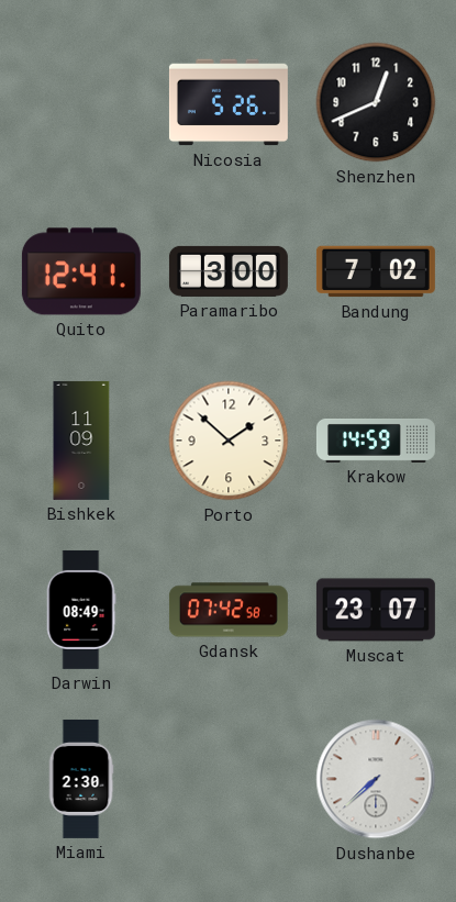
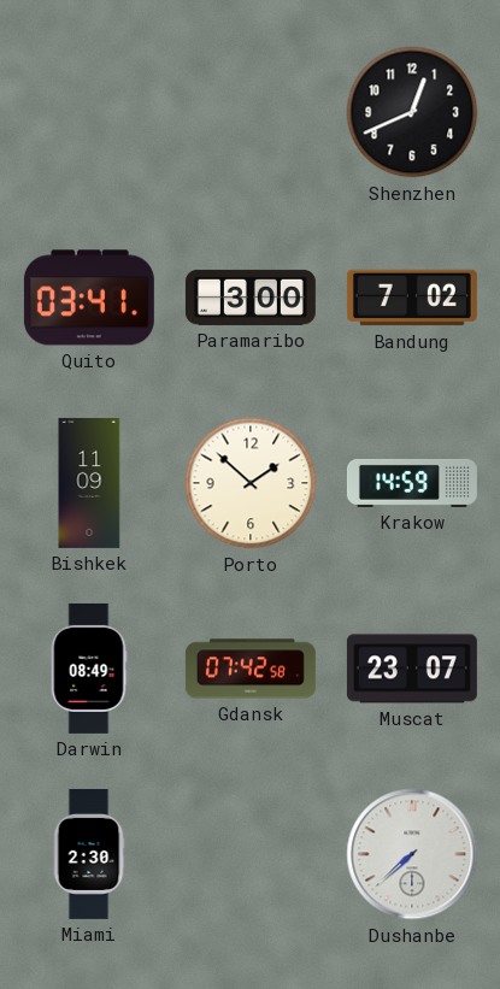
Nicosia: 5:26 -> none (229, 102)
Quito: 12:41 -> 03:41 (89, 298)
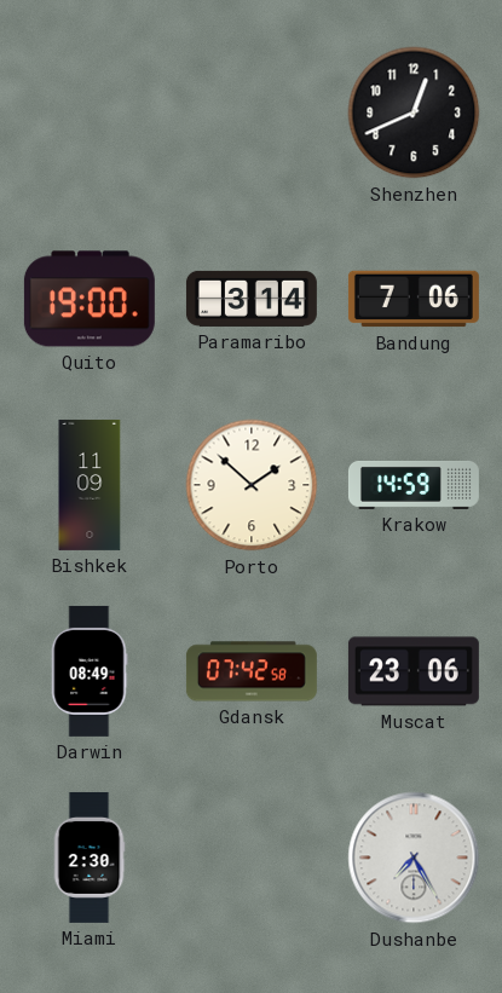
Quito: 03:41 -> 19:00 (90, 299)
Paramaribo: 3:00 -> 3:14 (252, 299)
Bandung: 7:02 -> 7:06 (414, 299)
Muscat: 23:07 -> 23:06 (414, 671)
Dushanbe: 7:38 -> 7:25 (414, 858)
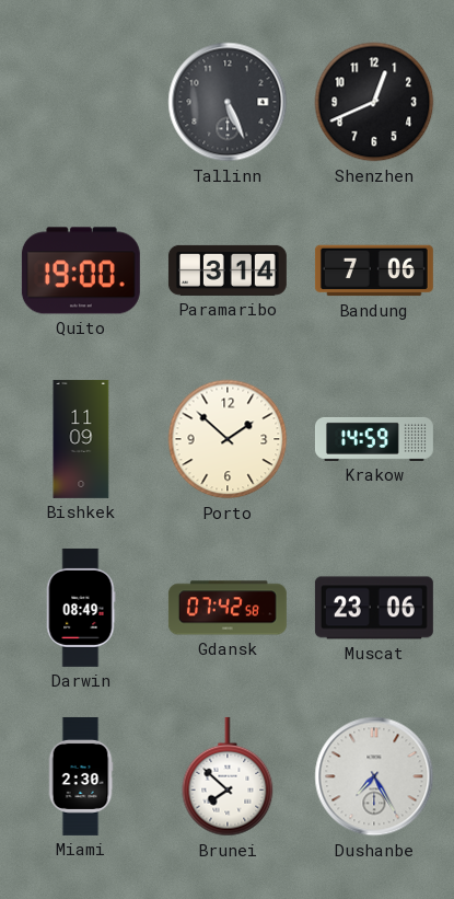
Tallinn: none -> 5:26 (228, 102)
Brunei: none -> 7:52 (228, 776)
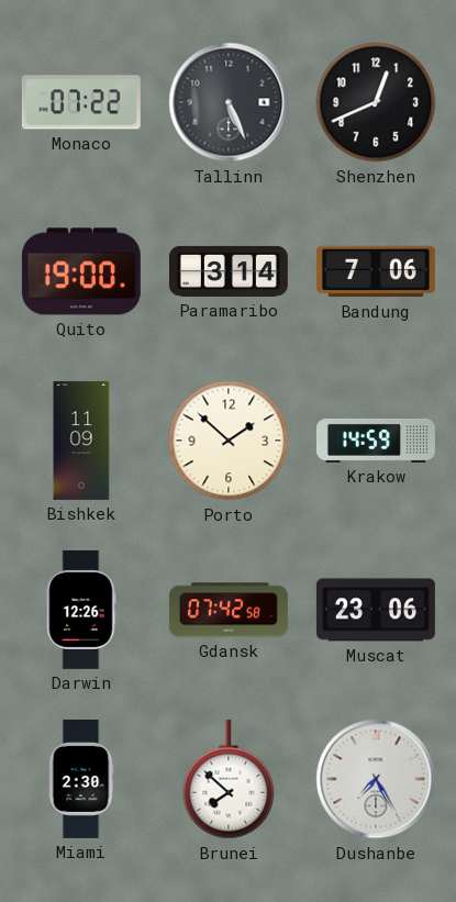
Monaco: none -> 07:22 (81, 102)
Darwin: 08:49 -> 12:26 (81, 610)
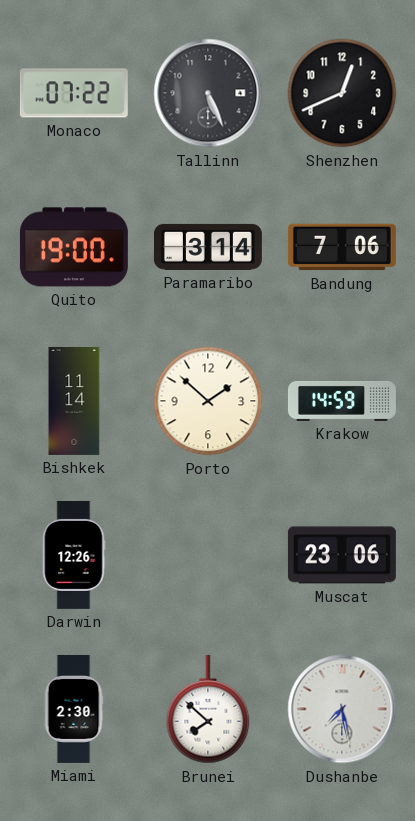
Bishkek: 11:09 -> 11:14 (74, 401)
Gdansk: 07:42 -> none (229, 610)
Dushanbe: 7:25 -> 7:28 (342, 709)
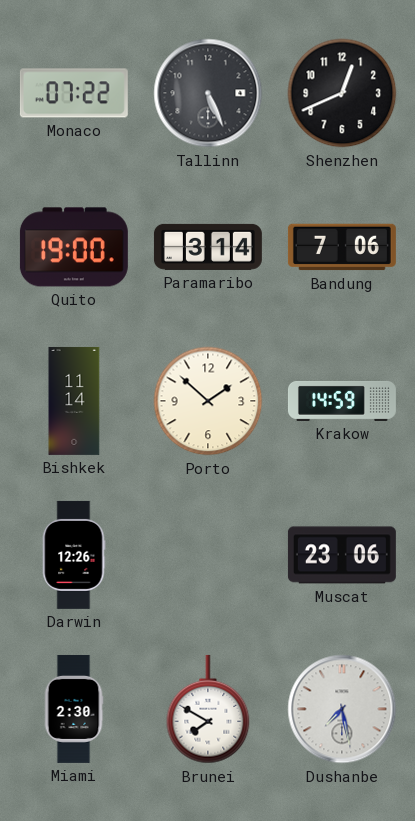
Brunei: 7:52 -> 7:50 (208, 709)
